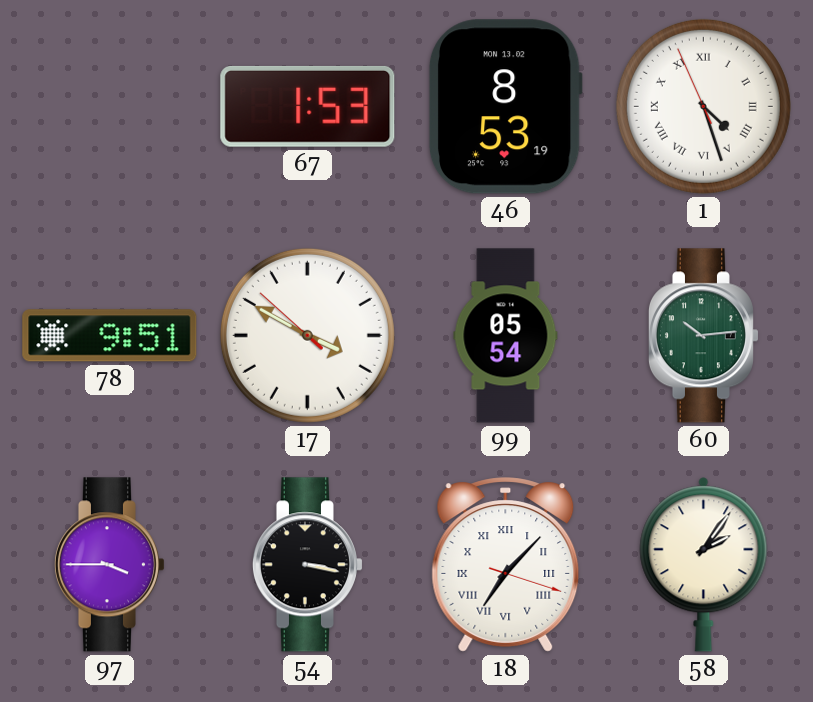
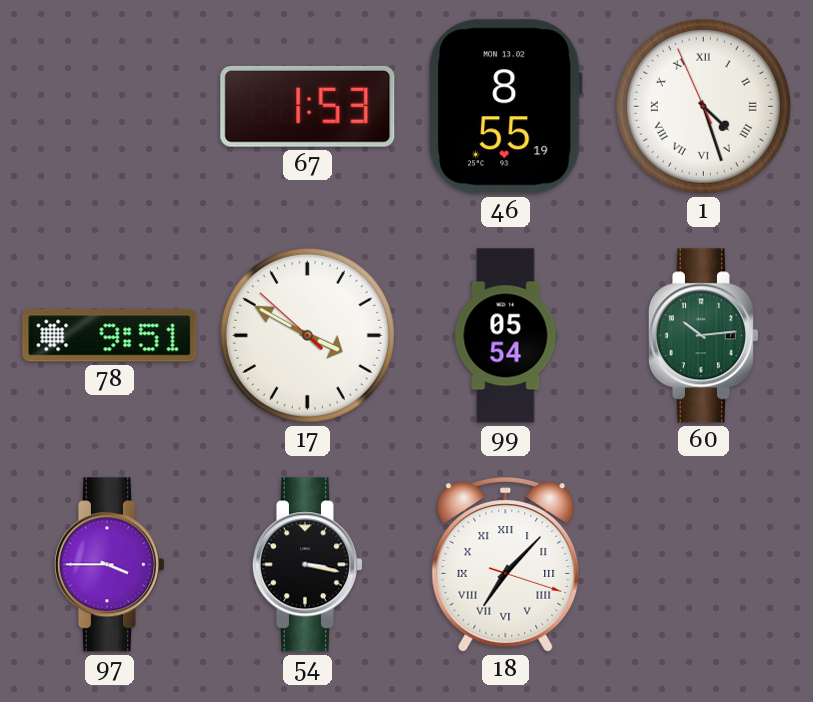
46: 8:53 -> 8:55 (505, 107)
58: 2:06 -> none (704, 565)
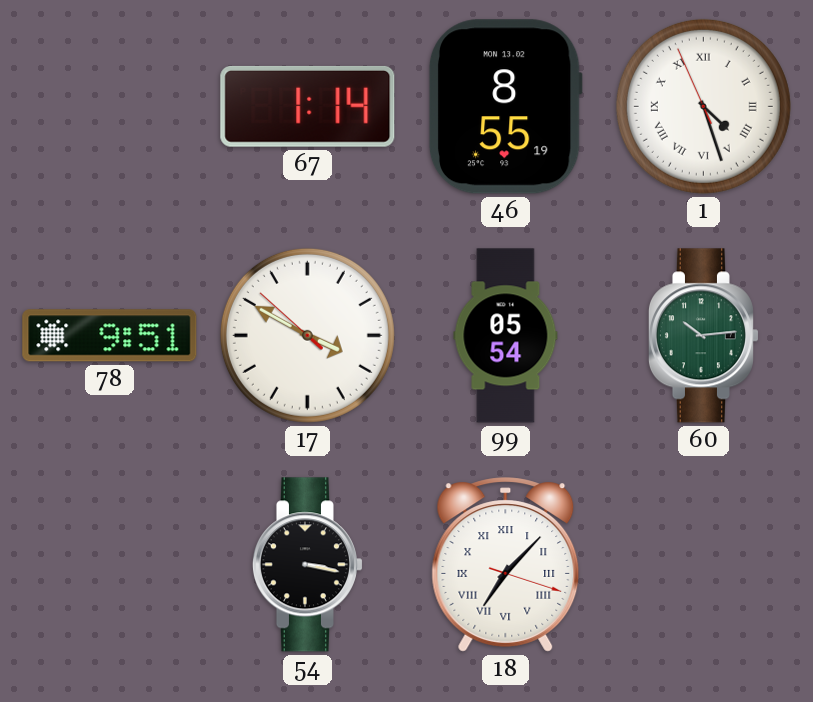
67: 1:53 -> 1:14 (308, 106)
97: 3:45 -> none (109, 565)
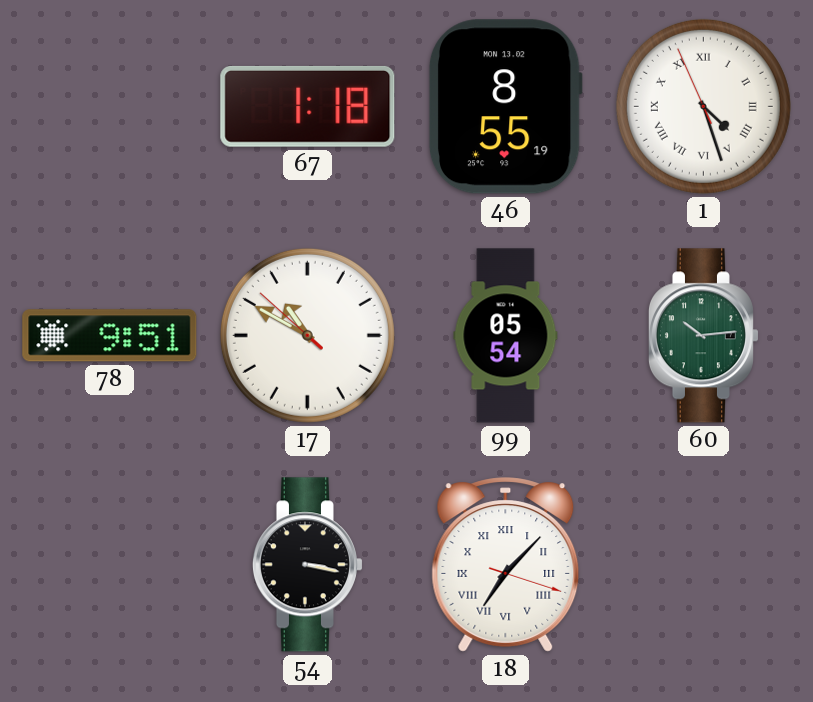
67: 1:14 -> 1:18 (308, 106)
17: 3:49 -> 10:49 (307, 335)
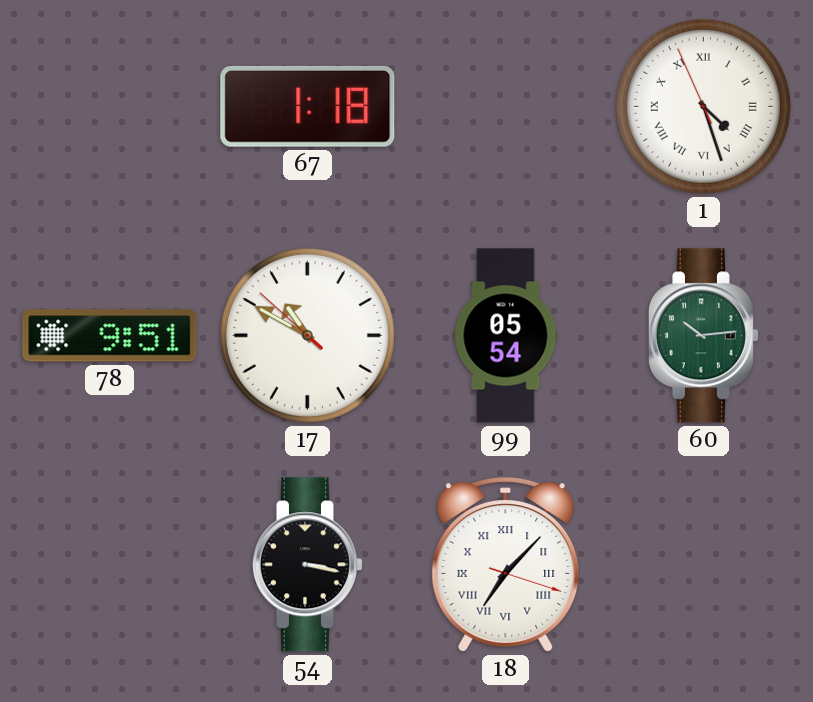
46: 8:55 -> none (505, 107)
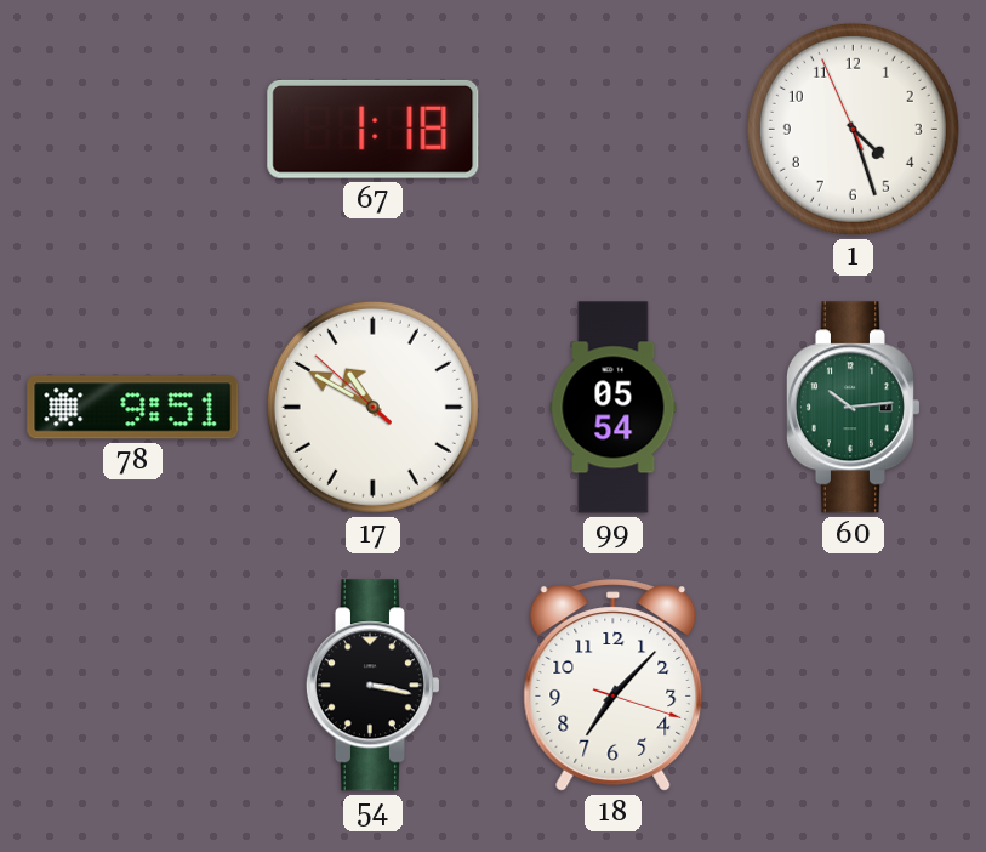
1 numerals: Roman -> Arabic (853, 129)
18 numerals: Roman -> Arabic (614, 686)
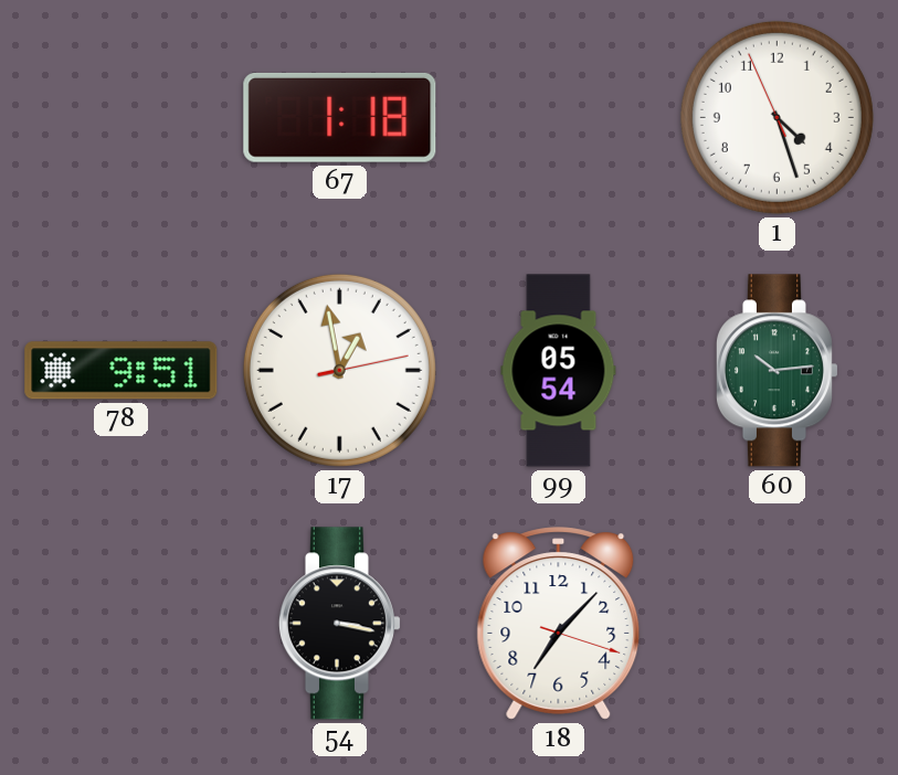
17: 10:49 -> 12:58 (339, 370)
